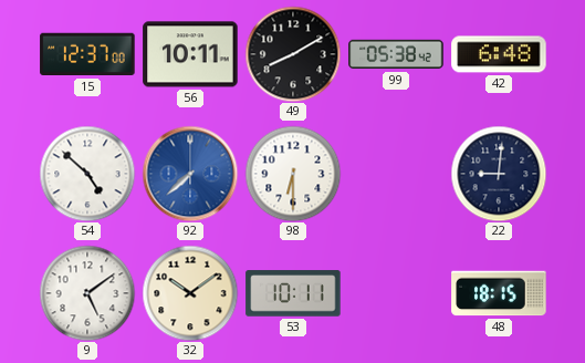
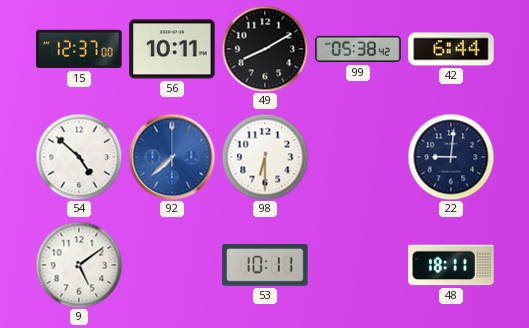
42: 6:48 -> 6:44 (451, 49)
32: 10:09 -> none (190, 293)
48: 18:15 -> 18:11 (451, 265)
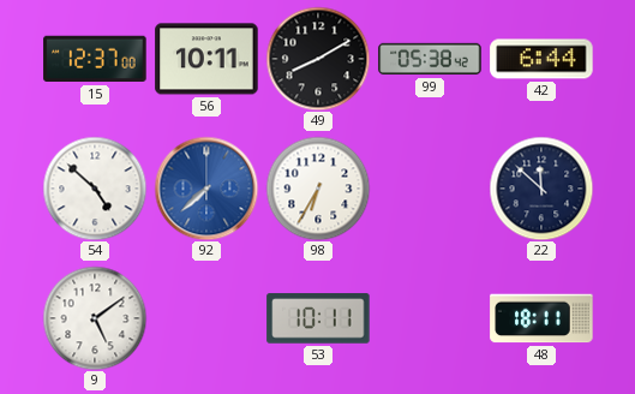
98: 6:30 -> 6:35 (318, 189)
22: 9:01 -> 11:52 (541, 189)
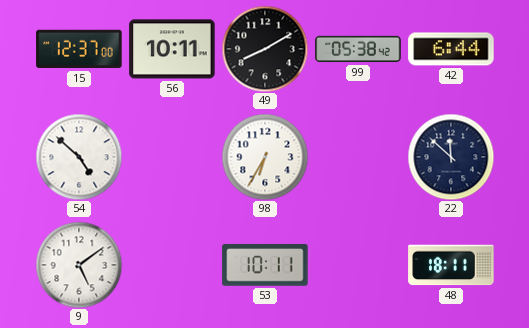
92: 7:38 -> none (206, 189)
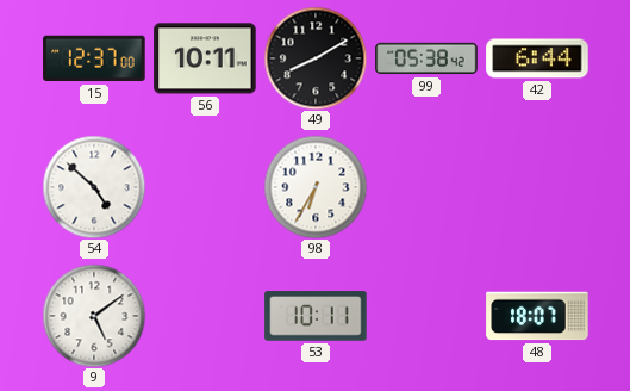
22: 11:52 -> none (451, 157)
48: 18:11 -> 18:07 (537, 316)
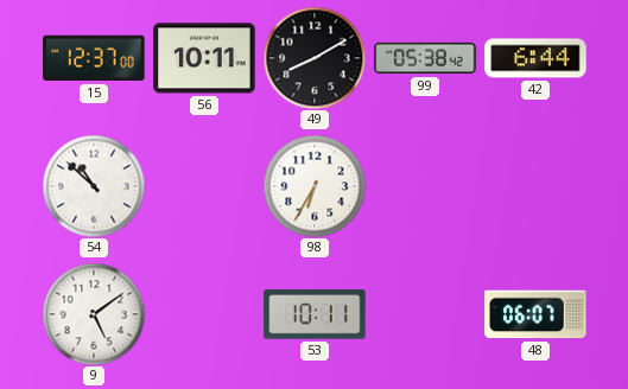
54: 4:52 -> 10:52 (94, 186)
48: 18:07 -> 06:07 (535, 314)
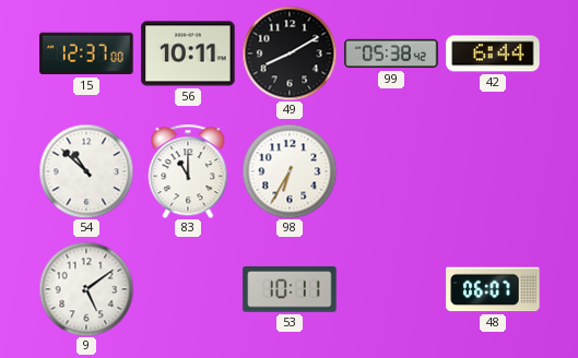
83: none -> 11:00 (188, 171)
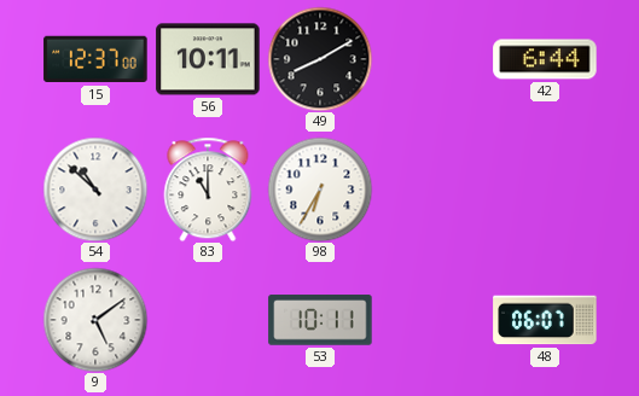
99: 05:38 -> none (391, 53)
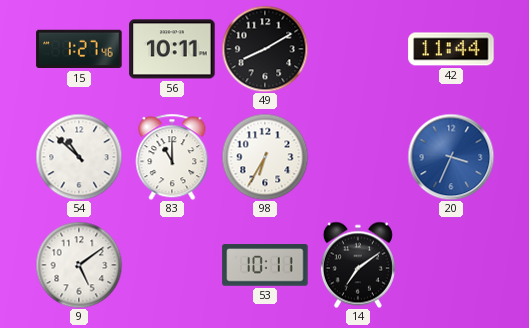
15: 12:37 -> 1:27 (79, 49)
42: 6:44 -> 11:44 (451, 49)
20: none -> 3:34 (451, 157)
14: none -> 7:09 (358, 265)
48: 06:07 -> none (545, 320)
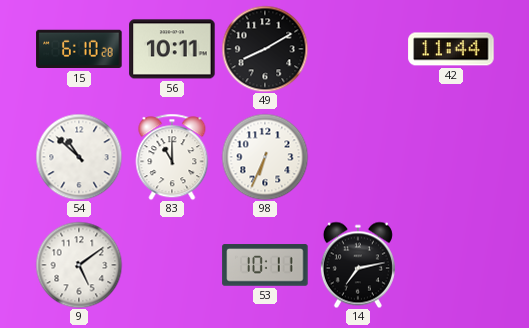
15: 1:27 -> 6:10 (79, 49)
98: 6:35 -> 6:34 (265, 157)
20: 3:34 -> none (451, 157)
14: 7:09 -> 7:13 (358, 265)
